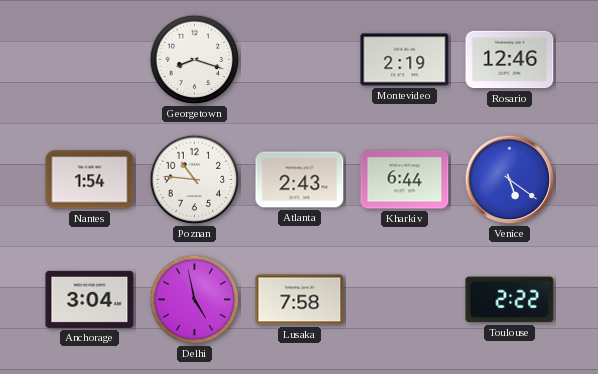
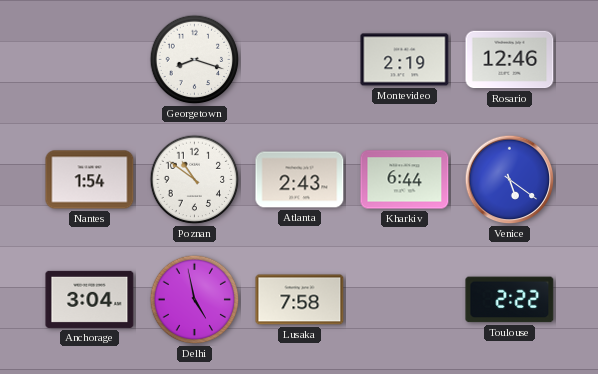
Poznan: 10:46 -> 10:51 (195, 180)
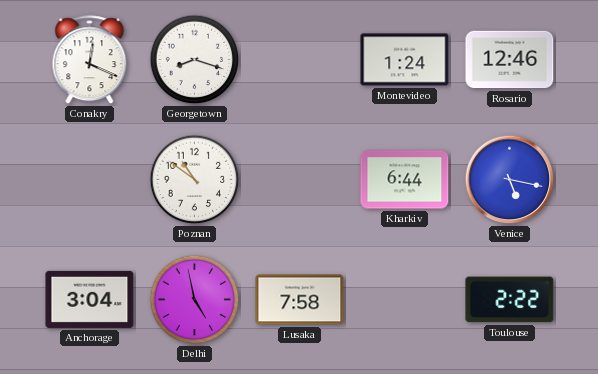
Conakry: none -> 12:19 (90, 60)
Montevideo: 2:19 -> 1:24 (405, 60)
Nantes: 1:54 -> none (90, 180)
Atlanta: 2:43 -> none (300, 180)
Venice: 5:21 -> 5:17 (510, 180)
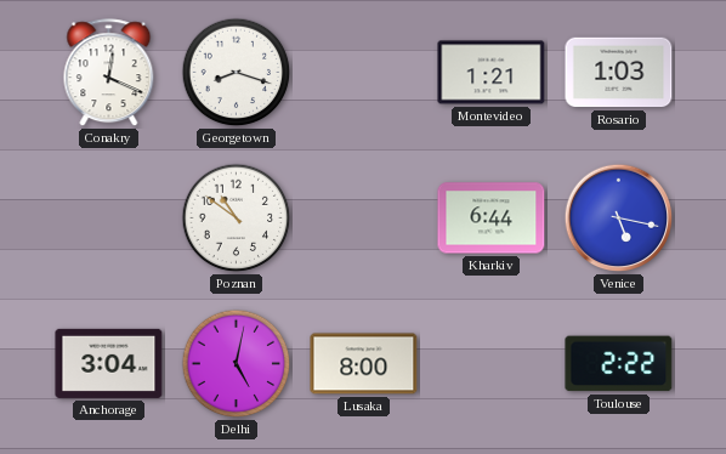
Montevideo: 1:24 -> 1:21 (492, 73)
Rosario: 12:46 -> 1:03 (619, 73)
Delhi: 4:58 -> 5:02 (237, 364)
Lusaka: 7:58 -> 8:00 (364, 364)
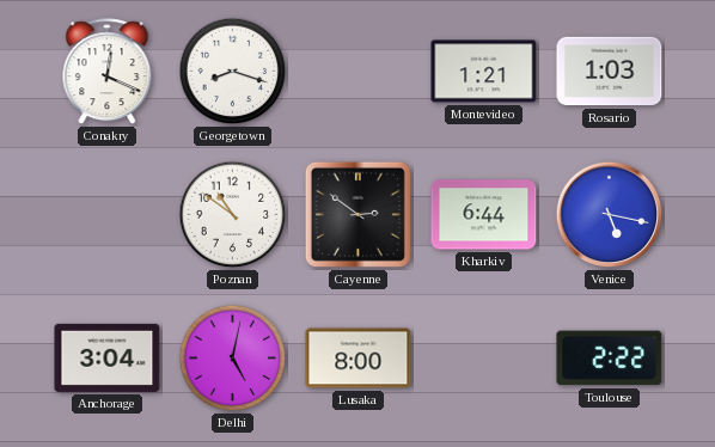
Cayenne: none -> 2:51 (357, 214)
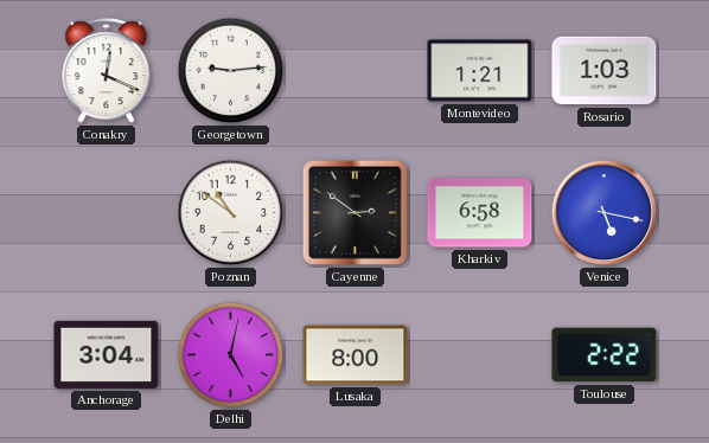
Georgetown: 8:18 -> 9:14 (231, 71)
Kharkiv: 6:44 -> 6:58 (480, 213)
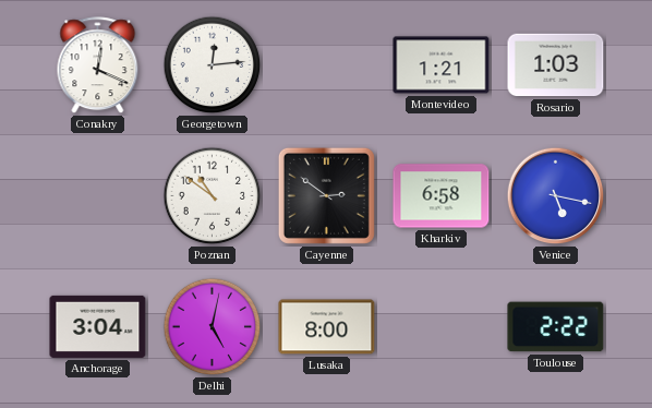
Georgetown: 9:14 -> 12:14 (213, 65)
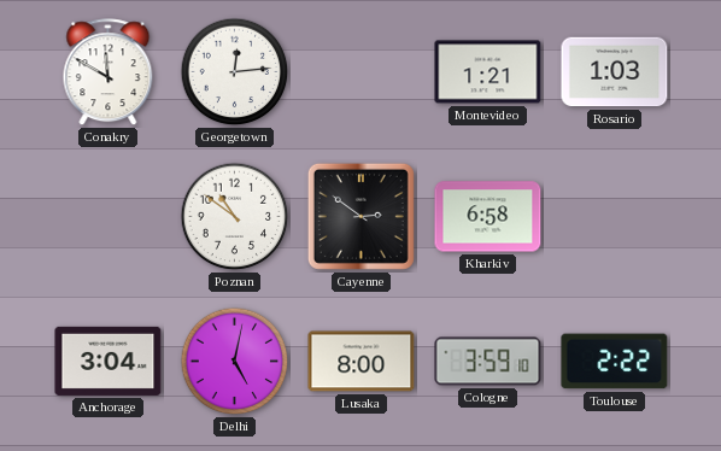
Conakry: 12:19 -> 11:50 (109, 72)
Venice: 5:17 -> none (556, 196)
Cologne: none -> 3:59 (488, 362)
